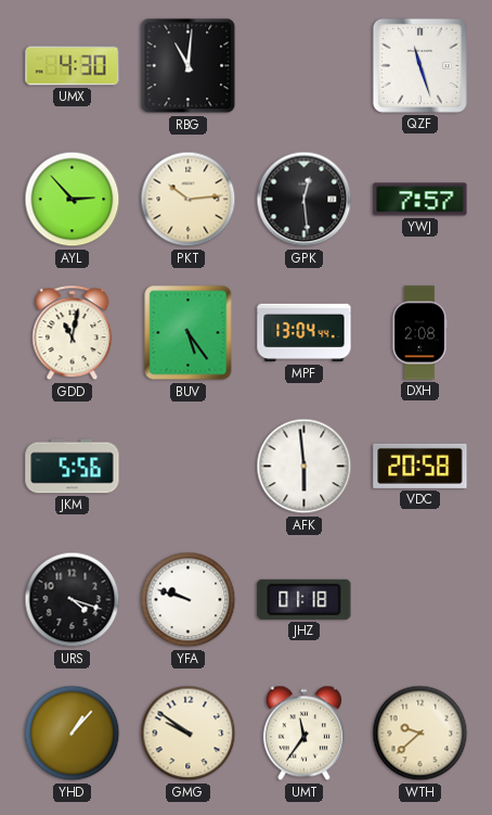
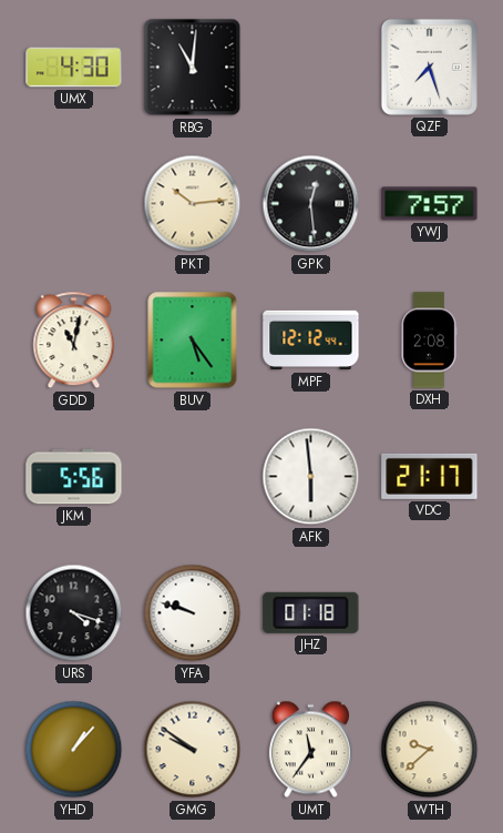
QZF: 11:27 -> 7:27 (429, 67)
AYL: 2:53 -> none (73, 200)
MPF: 13:04 -> 12:12 (311, 341)
VDC: 20:58 -> 21:17 (430, 476)
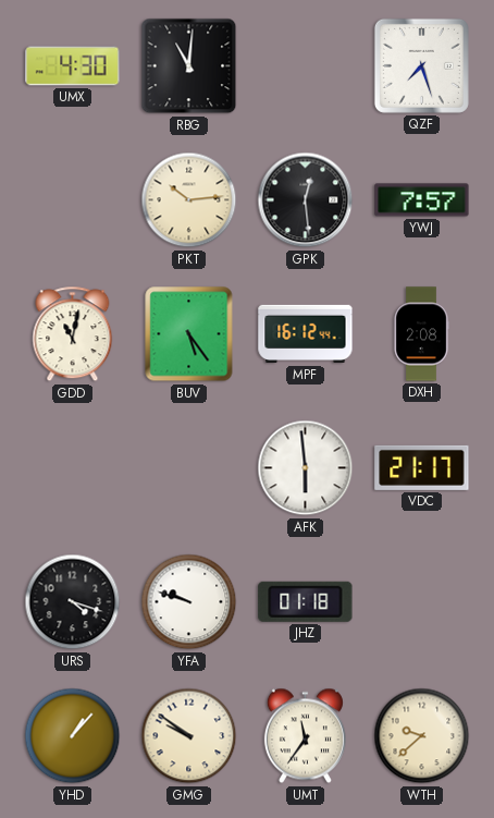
MPF: 12:12 -> 16:12 (306, 334)
JKM: 5:56 -> none (74, 477)
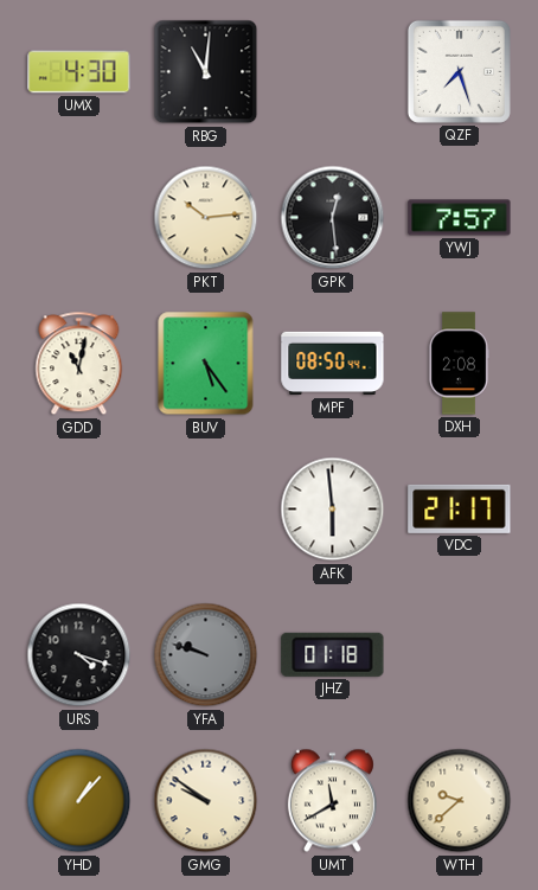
MPF: 16:12 -> 08:50 (333, 364)
YFA dial: white -> grey (206, 655)
UMT: 11:36 -> 11:40 (332, 801)
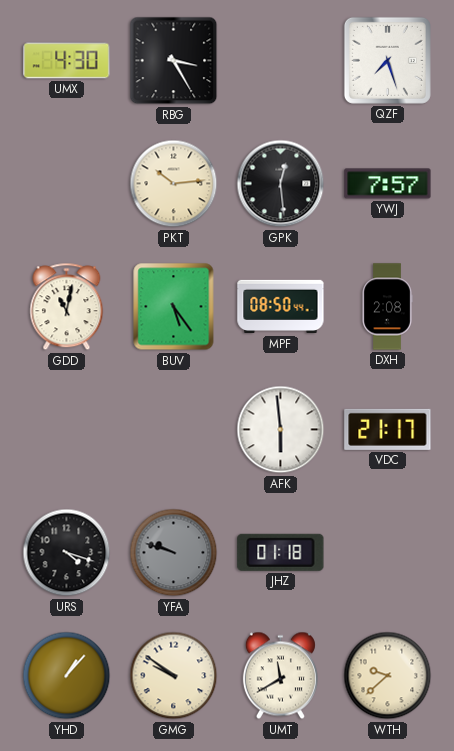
RBG: 11:01 -> 3:25 (174, 61)
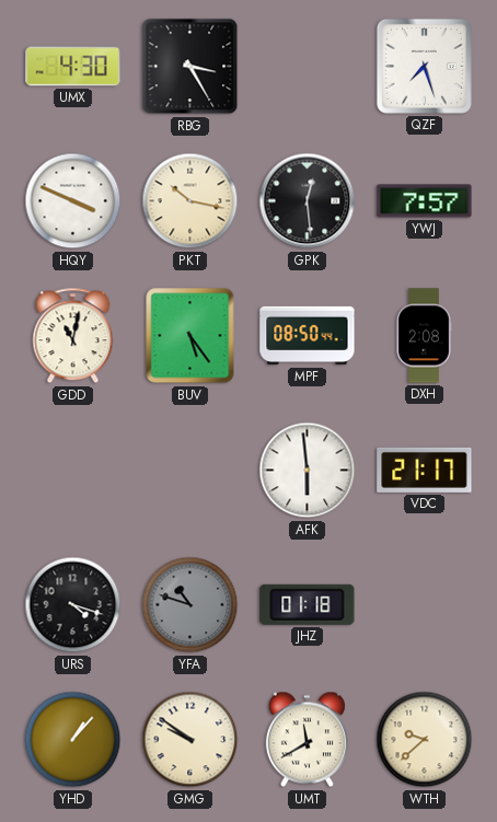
HQY: none -> 3:49 (73, 201)
PKT: 10:14 -> 10:17 (190, 201)
YFA: 9:48 -> 10:48 (190, 605)
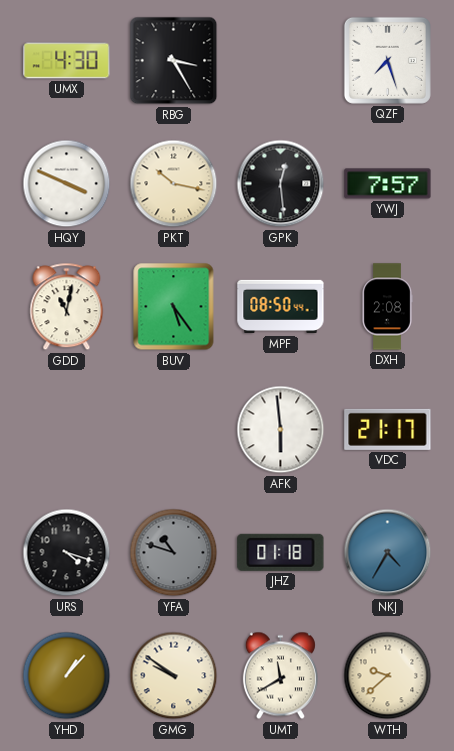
NKJ: none -> 4:35 (388, 553)
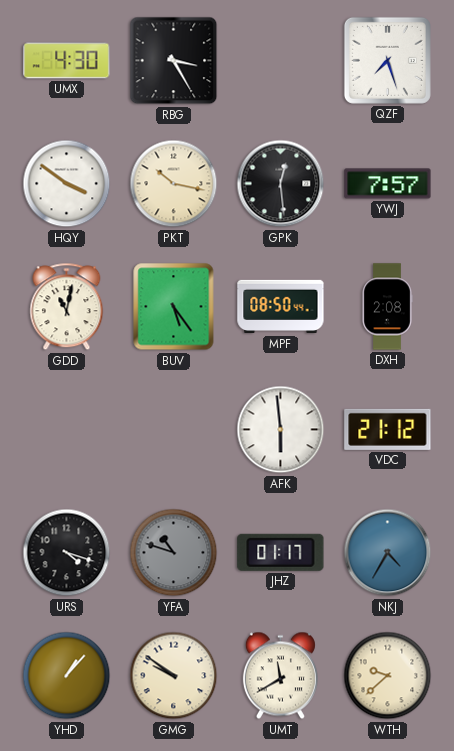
HQY: 3:49 -> 3:51 (67, 184)
VDC: 21:17 -> 21:12 (388, 429)
JHZ: 01:18 -> 01:17 (281, 552)
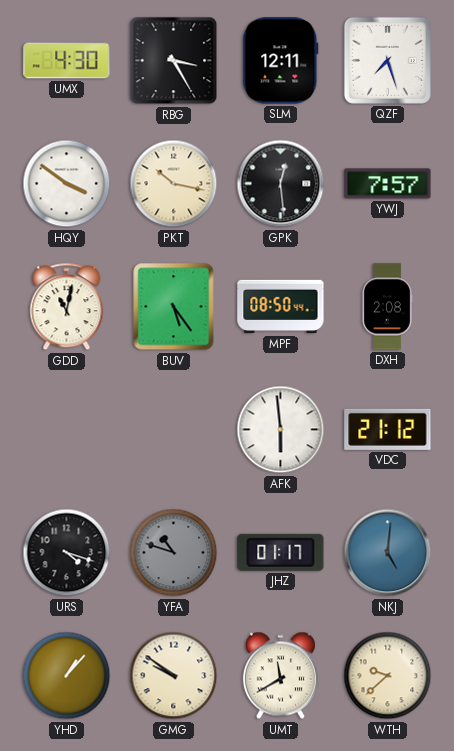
SLM: none -> 12:11 (281, 61)
NKJ: 4:35 -> 5:01 (388, 553)
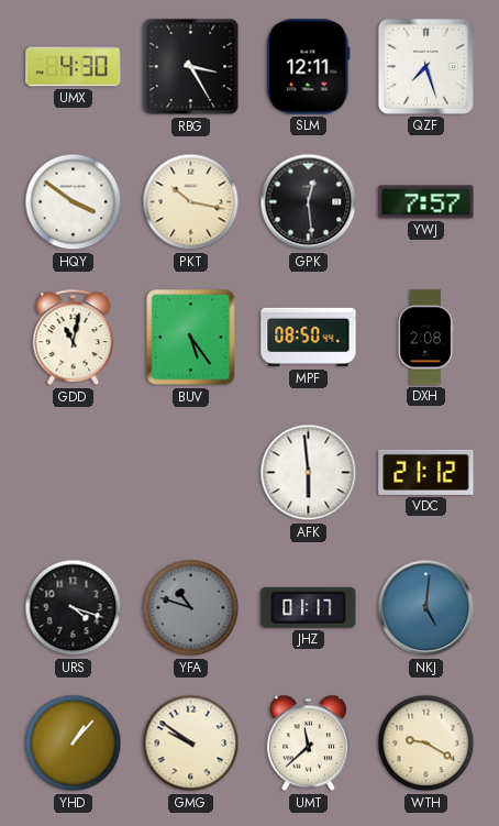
UMT: 11:40 -> 11:38 (308, 744)
WTH: 9:38 -> 9:20 (426, 744)
